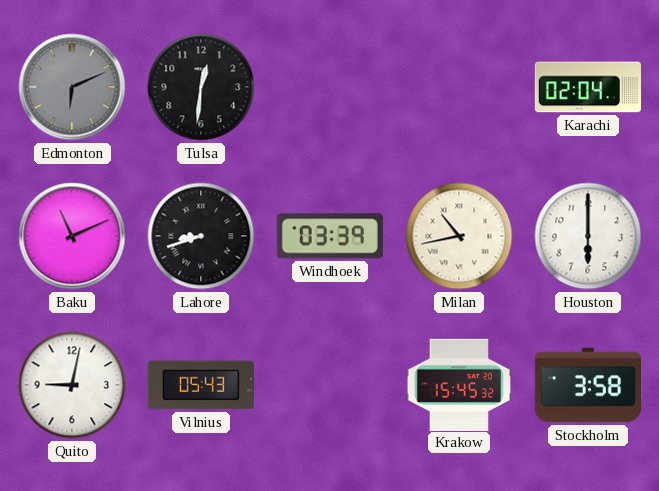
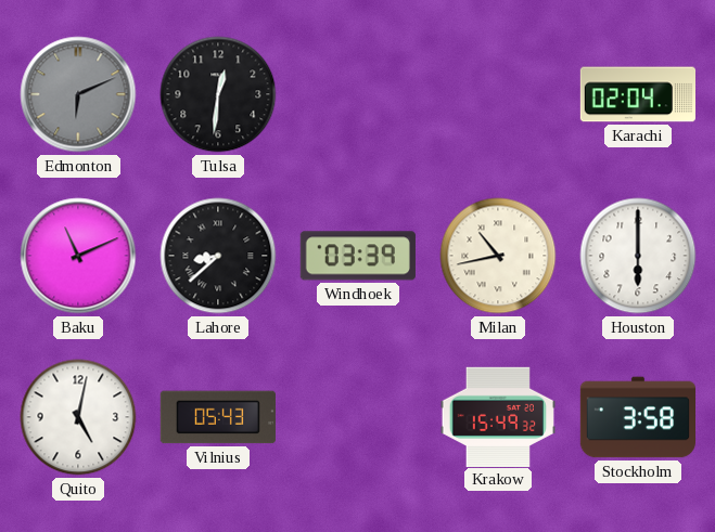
Lahore: 8:42 -> 8:38 (218, 256)
Quito: 9:02 -> 5:02 (78, 417)
Krakow: 15:45 -> 15:49 (497, 416)
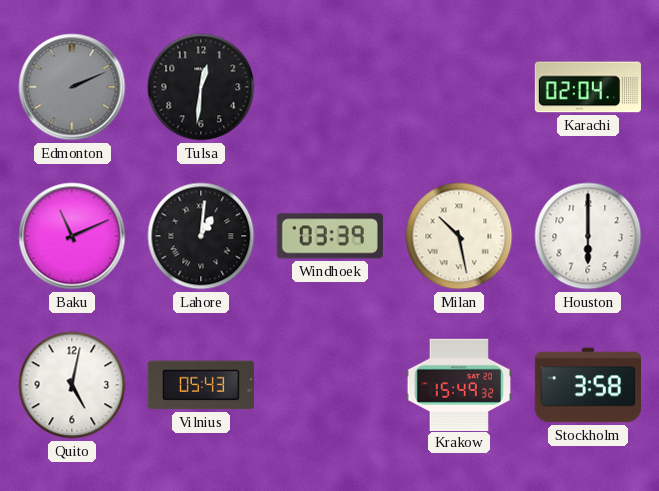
Edmonton: 6:11 -> 2:11 (72, 87)
Lahore: 8:38 -> 1:01 (201, 236)
Milan: 10:43 -> 10:28 (459, 236)
